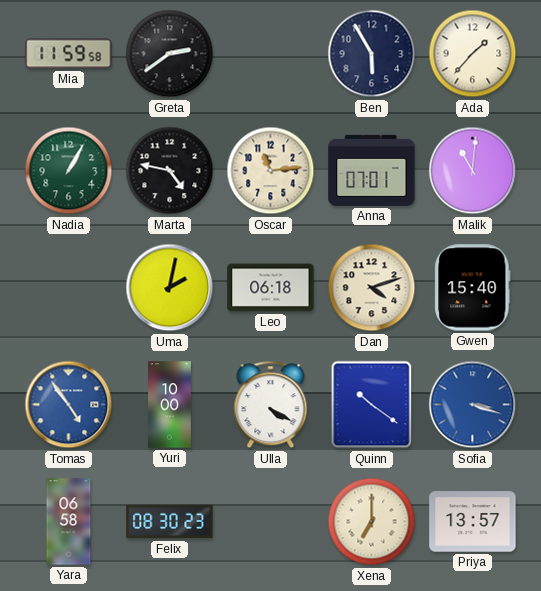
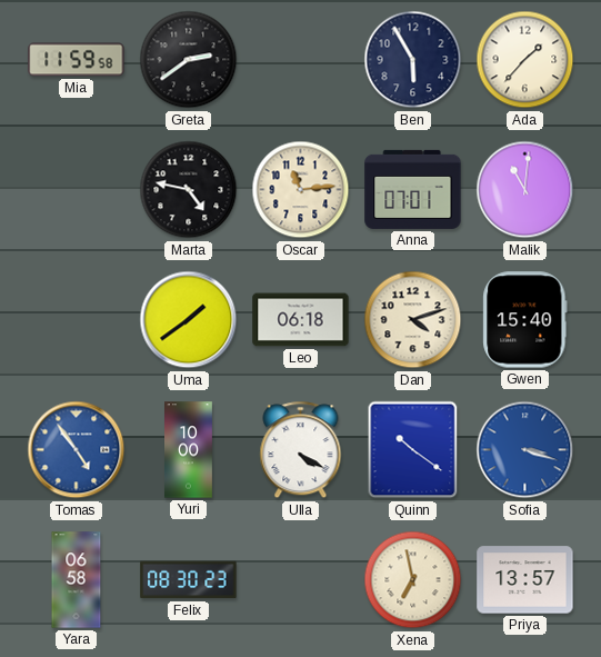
Nadia: 1:05 -> none (69, 171)
Uma: 2:02 -> 1:39 (189, 320)
Xena: 7:00 -> 6:58 (413, 580)
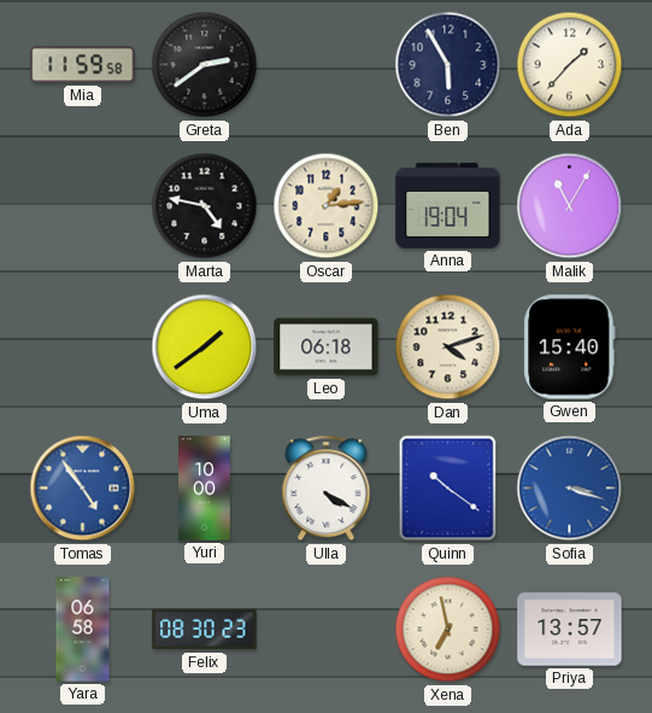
Oscar: 11:14 -> 1:14 (327, 206)
Anna: 07:01 -> 19:04 (448, 205)
Malik: 11:01 -> 11:05 (570, 206)
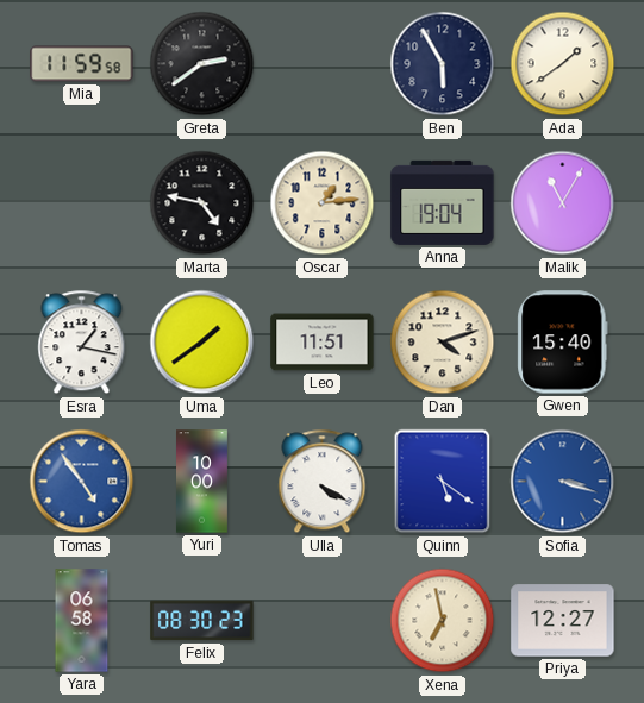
Ada: 1:37 -> 1:39 (563, 64)
Esra: none -> 1:17 (82, 343)
Leo: 06:18 -> 11:51 (323, 343)
Quinn: 10:21 -> 5:21 (443, 482)
Priya: 13:57 -> 12:27 (563, 621)
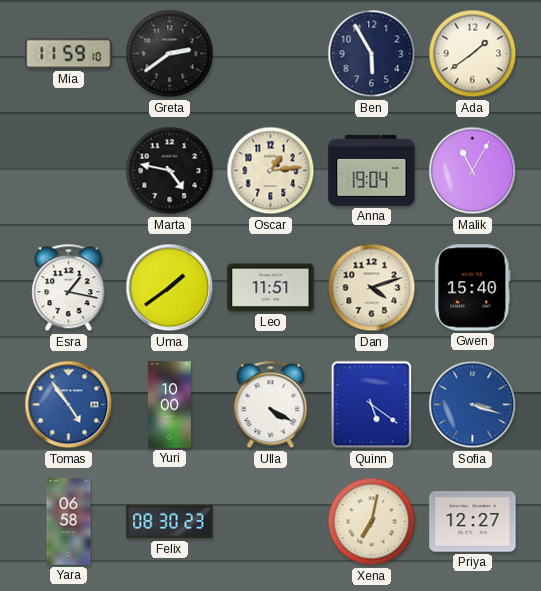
Mia: 11:59:58 -> 11:59:10 (69, 54)
Xena: 6:58 -> 7:02 (372, 522)
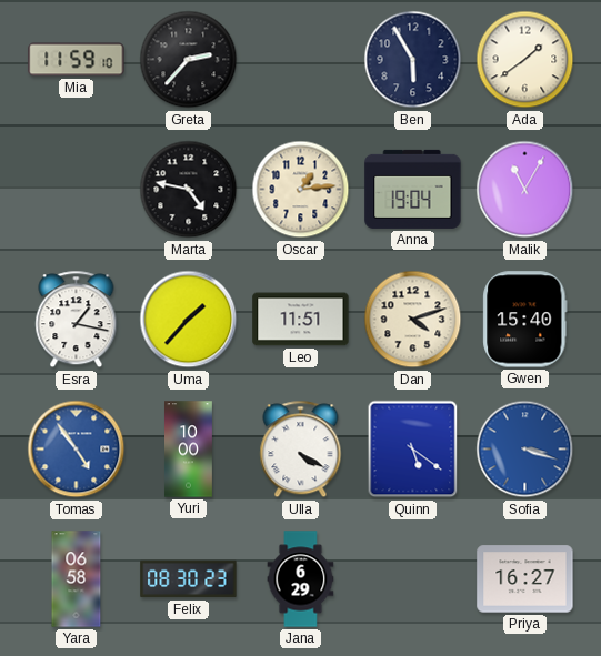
Greta: 2:39 -> 2:37 (189, 60)
Uma: 1:39 -> 1:37 (189, 320)
Jana: none -> 6:29 (301, 579)
Xena: 7:02 -> none (372, 522)
Priya: 12:27 -> 16:27 (525, 579)
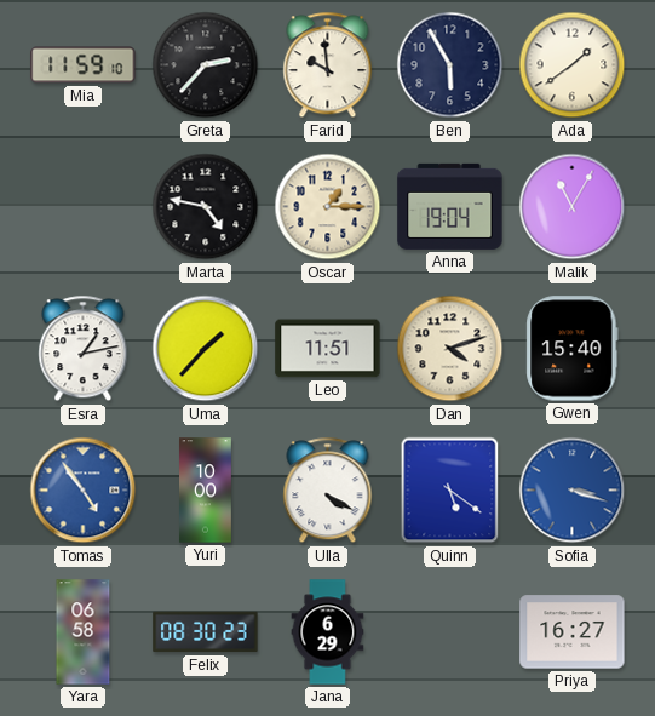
Farid: none -> 9:59 (328, 65)
Oscar: 1:14 -> 1:15 (328, 207)
Esra: 1:17 -> 1:13 (84, 349)
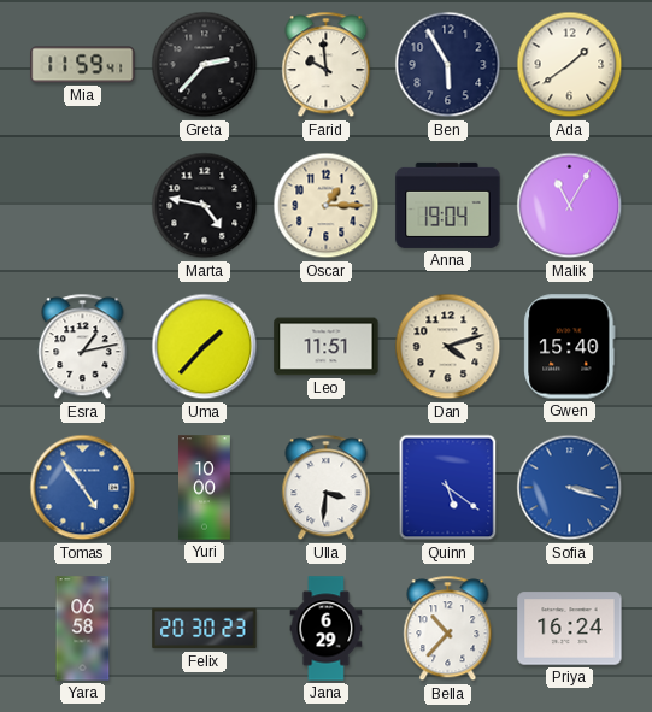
Mia: 11:59:10 -> 11:59:41 (83, 65)
Ulla: 4:20 -> 3:31 (327, 488)
Felix: 08:30 -> 20:30 (205, 629)
Bella: none -> 10:37 (448, 629)
Priya: 16:27 -> 16:24 (570, 629)
